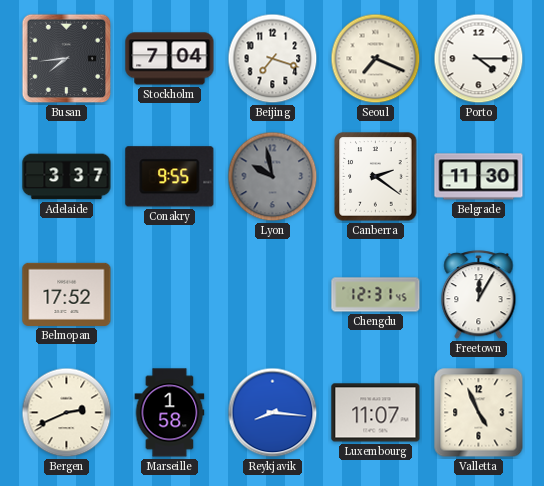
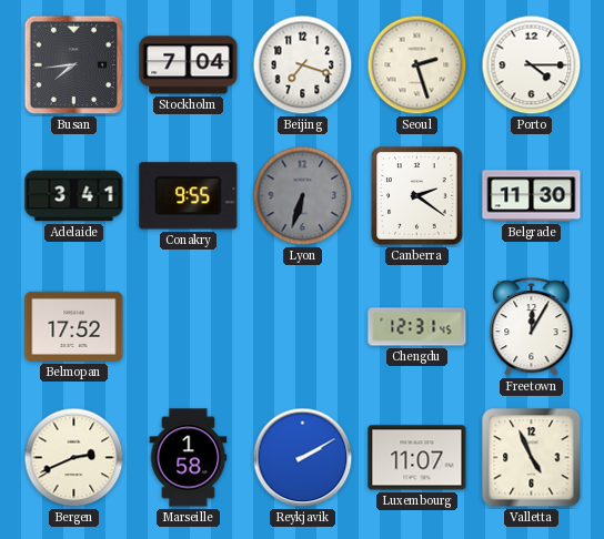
Seoul: 7:19 -> 2:27 (417, 65)
Adelaide: 3:37 -> 3:41 (74, 196)
Lyon: 9:58 -> 6:33 (303, 196)
Reykjavik: 8:16 -> 2:10 (303, 458)
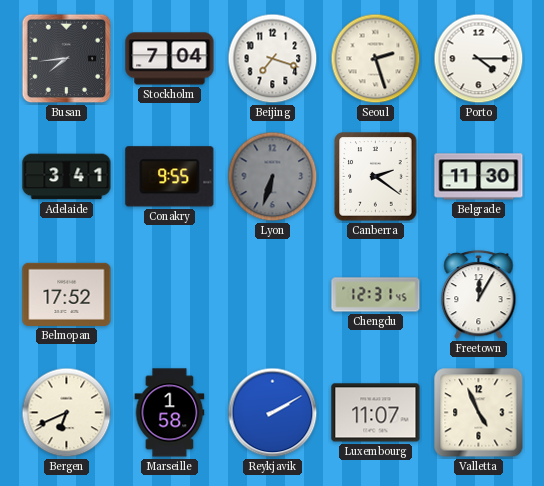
Bergen: 2:41 -> 6:41 (67, 413)
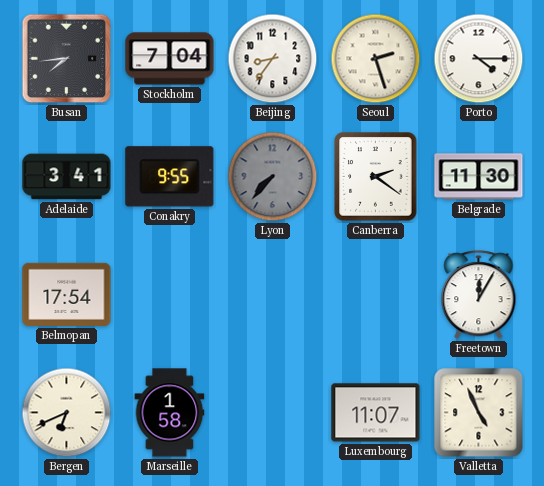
Beijing: 7:18 -> 8:36 (273, 59)
Lyon: 6:33 -> 7:37 (273, 177)
Belmopan: 17:52 -> 17:54 (67, 294)
Chengdu: 12:31 -> none (376, 295)
Reykjavik: 2:10 -> none (273, 413)
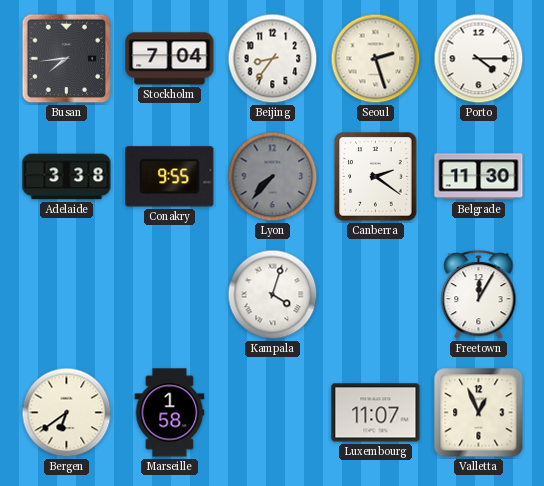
Adelaide: 3:41 -> 3:38 (67, 177)
Belmopan: 17:54 -> none (67, 294)
Kampala: none -> 4:03 (273, 295)
Bergen: 6:41 -> 6:39 (67, 413)
Valletta: 4:56 -> 12:56 (479, 413)
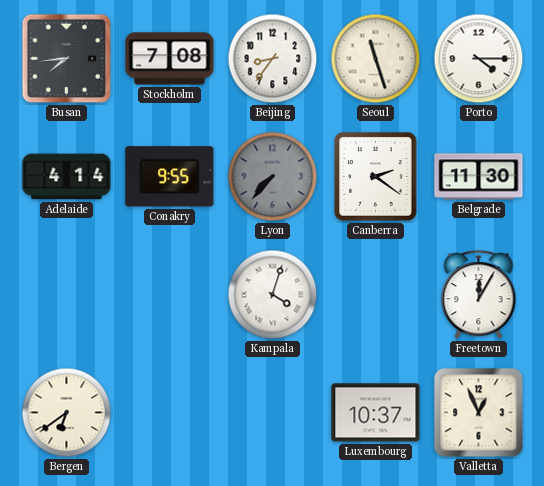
Stockholm: 7:04 -> 7:08 (170, 59)
Seoul: 2:27 -> 11:27 (376, 59)
Adelaide: 3:38 -> 4:14 (67, 177)
Marseille: 1:58 -> none (170, 413)
Luxembourg: 11:07 -> 10:37 (376, 413)
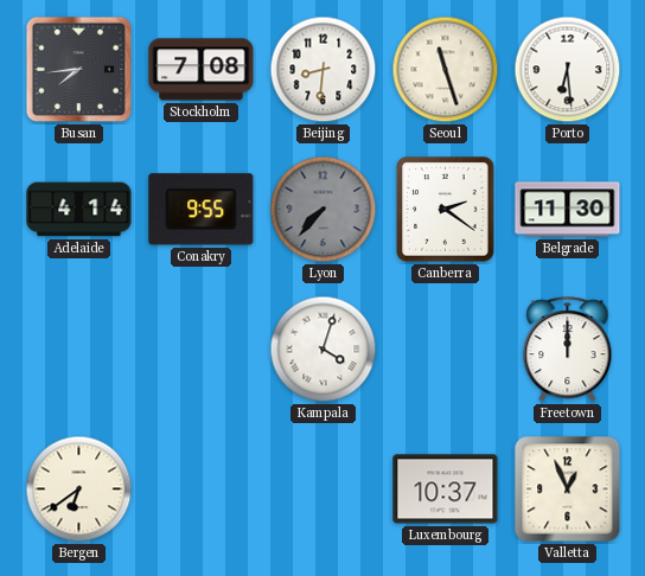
Beijing: 8:36 -> 8:31 (324, 70)
Porto: 4:15 -> 6:29 (568, 70)
Freetown: 12:05 -> 12:00 (568, 350)
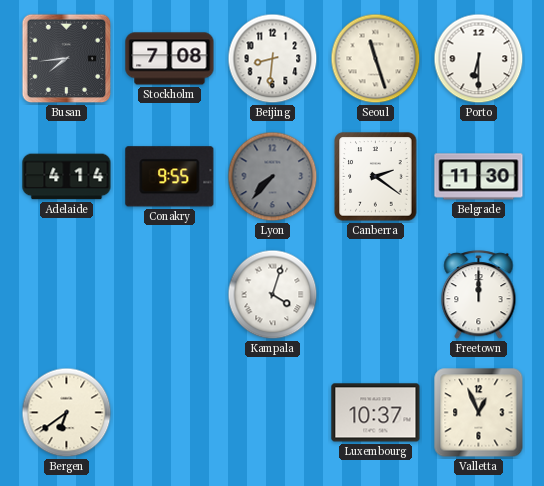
Porto: 6:29 -> 6:30 (479, 59)
